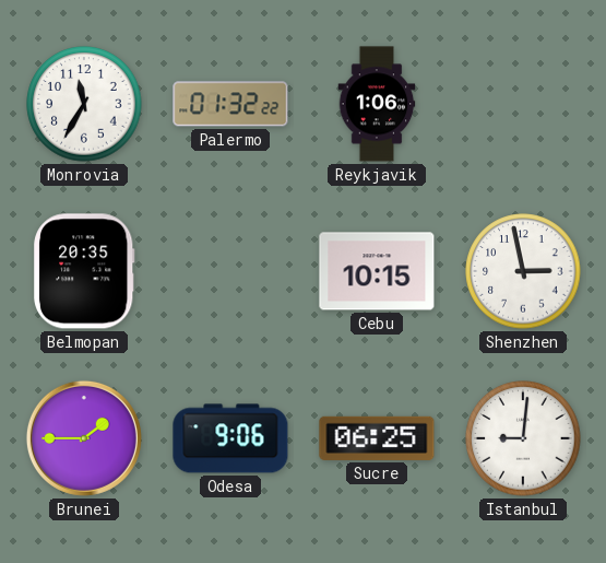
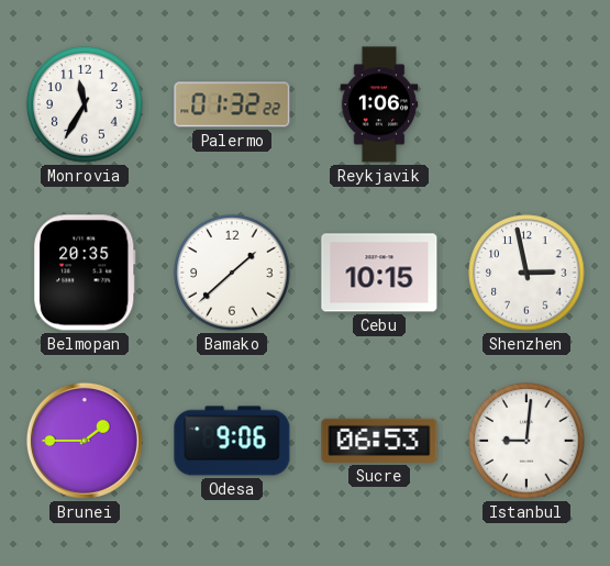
Bamako: none -> 1:38 (232, 273)
Sucre: 06:25 -> 06:53 (379, 441)
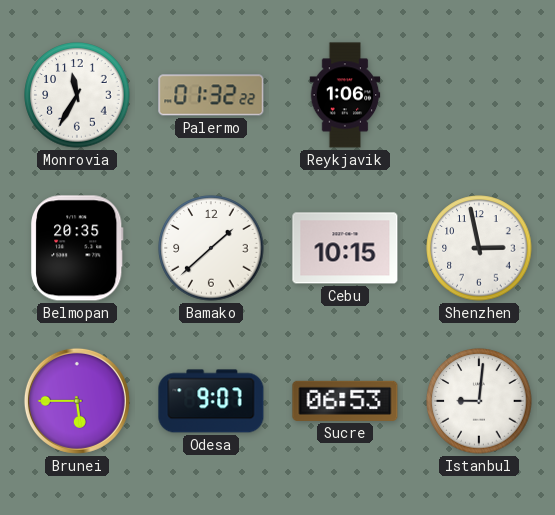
Brunei: 1:45 -> 5:45 (77, 401)
Odesa: 9:06 -> 9:07 (211, 401)
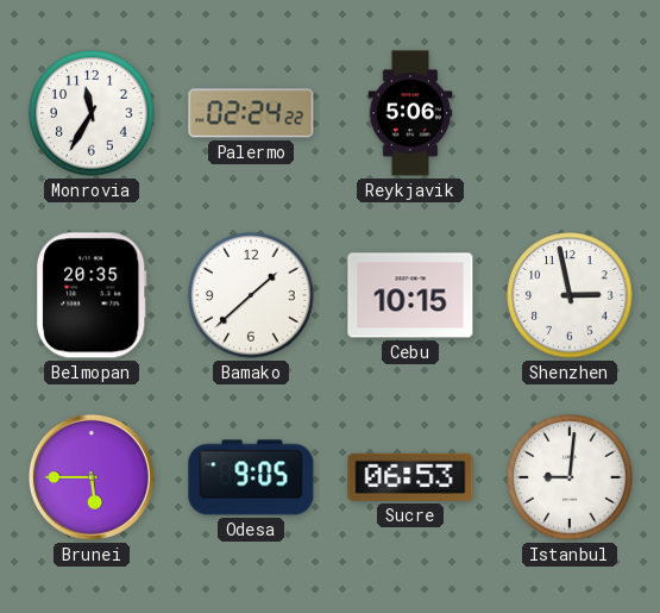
Palermo: 01:32 -> 02:24 (251, 113)
Reykjavik: 1:06 -> 5:06 (410, 113)
Odesa: 9:07 -> 9:05 (251, 477)
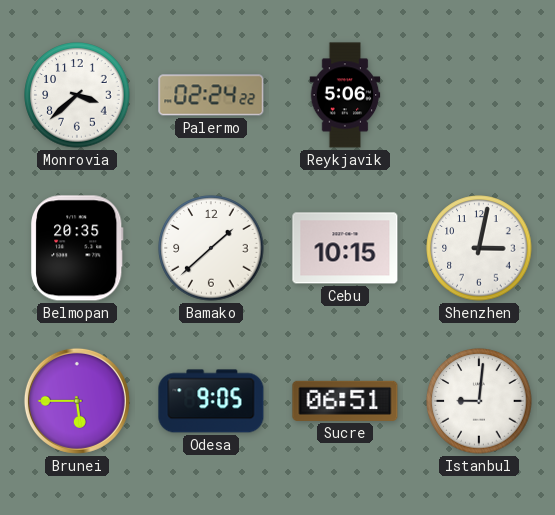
Monrovia: 11:35 -> 3:38 (77, 95)
Shenzhen: 2:58 -> 3:02 (479, 248)
Sucre: 06:53 -> 06:51 (345, 401)
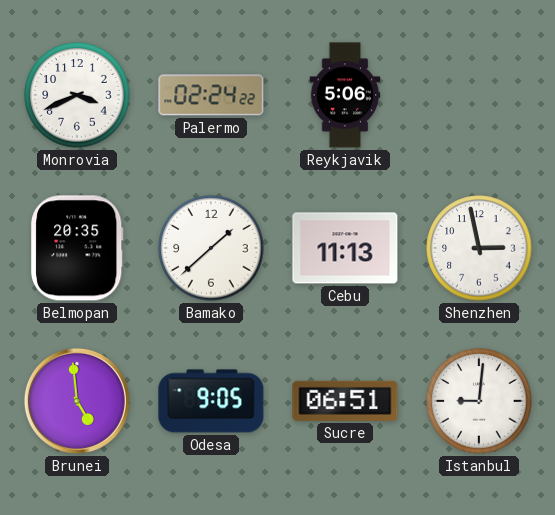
Monrovia: 3:38 -> 3:41 (77, 95)
Cebu: 10:15 -> 11:13 (345, 248)
Shenzhen: 3:02 -> 2:58 (479, 248)
Brunei: 5:45 -> 4:59 (77, 401)
